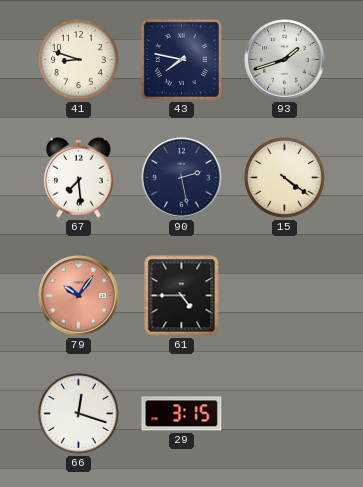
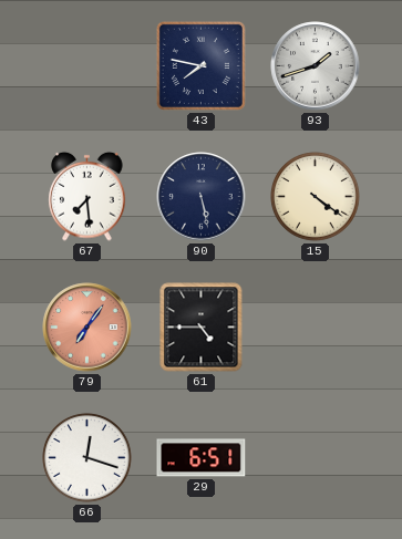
41: 8:48 -> none (79, 60)
90: 2:28 -> 5:28 (202, 197)
79: 10:06 -> 7:06 (87, 328)
29: 3:15 -> 6:51 (202, 458)
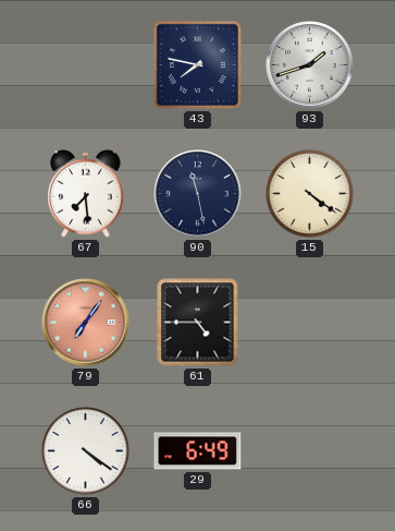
90: 5:28 -> 11:28 (198, 194)
66: 12:18 -> 4:21 (86, 451)
29: 6:51 -> 6:49 (198, 451)
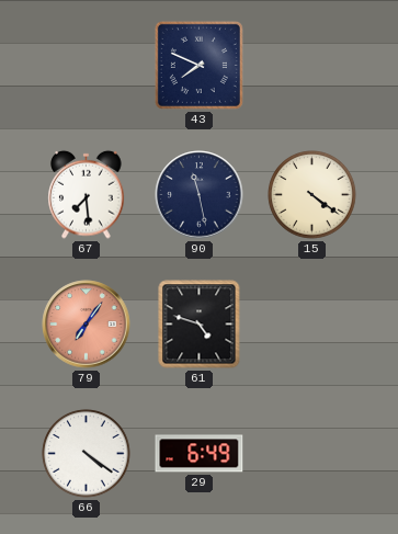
43: 7:47 -> 7:49 (198, 65)
93: 1:42 -> none (310, 65)
61: 4:45 -> 4:48 (200, 325)
